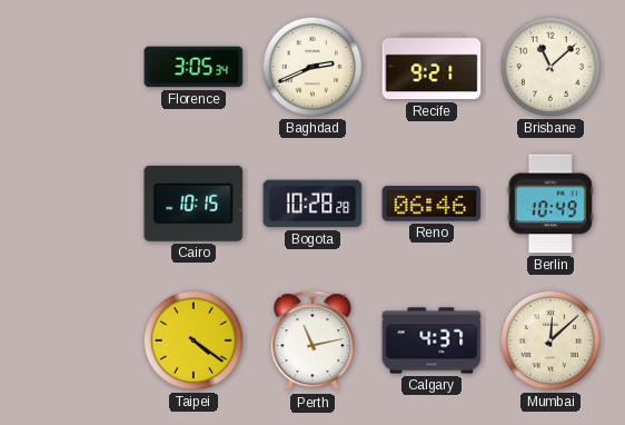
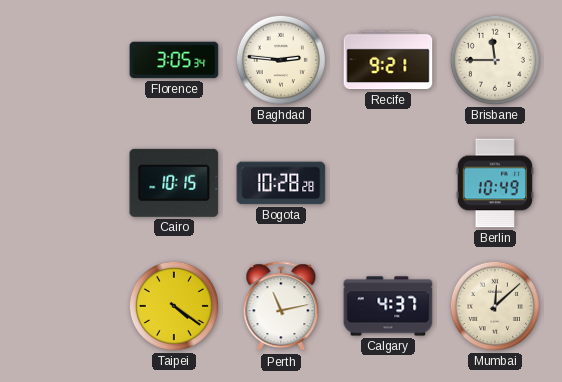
Baghdad: 2:41 -> 2:46 (281, 60)
Brisbane: 11:08 -> 11:45 (495, 60)
Reno: 06:46 -> none (431, 204)
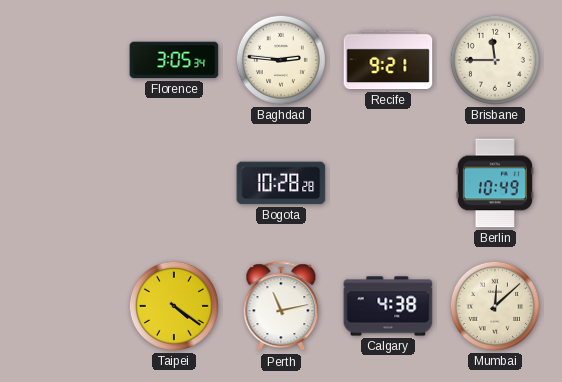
Cairo: 10:15 -> none (174, 183)
Calgary: 4:37 -> 4:38 (388, 306)
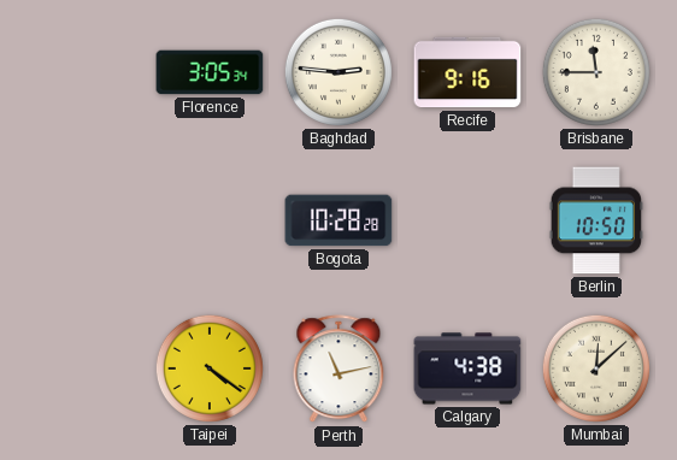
Recife: 9:21 -> 9:16 (467, 72)
Berlin: 10:49 -> 10:50 (596, 220)
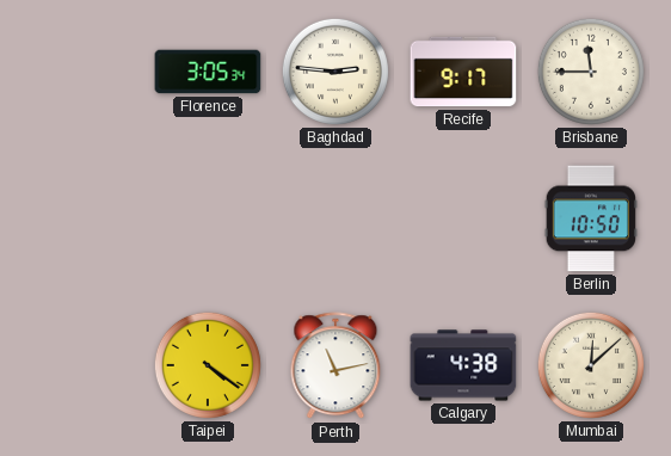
Recife: 9:16 -> 9:17 (463, 72)
Bogota: 10:28 -> none (338, 220)
